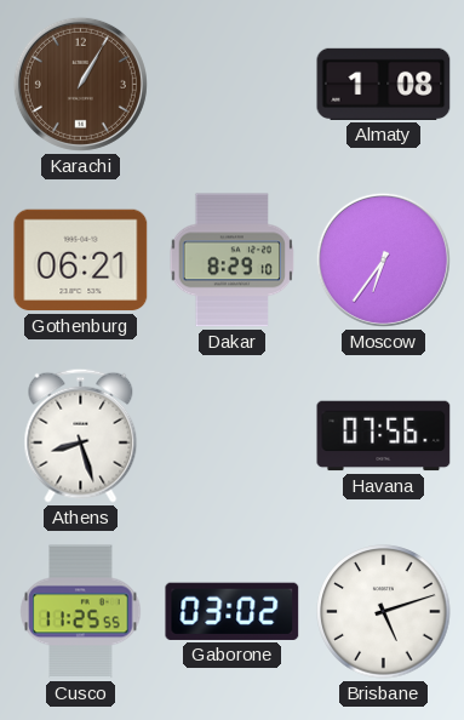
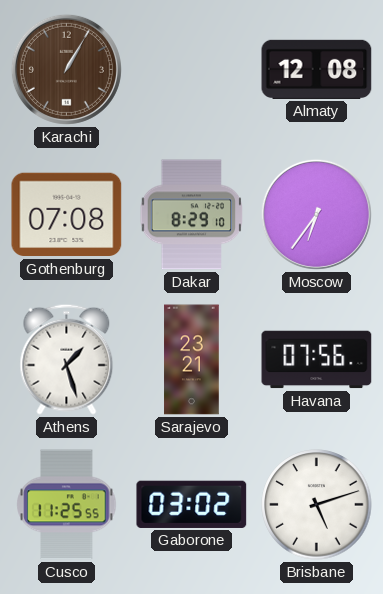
Almaty: 1:08 -> 12:08 (317, 69)
Gothenburg: 06:21 -> 07:08 (67, 215)
Athens: 8:27 -> 1:27 (67, 359)
Sarajevo: none -> 23:21 (192, 360)
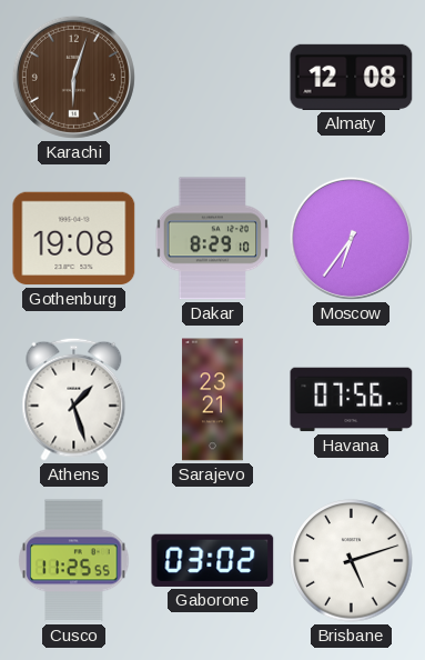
Karachi: 1:05 -> 6:03 (73, 77)
Gothenburg: 07:08 -> 19:08 (74, 239)
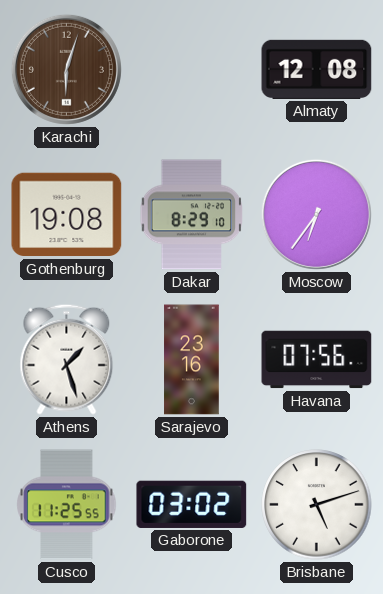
Sarajevo: 23:21 -> 23:16 (192, 360)
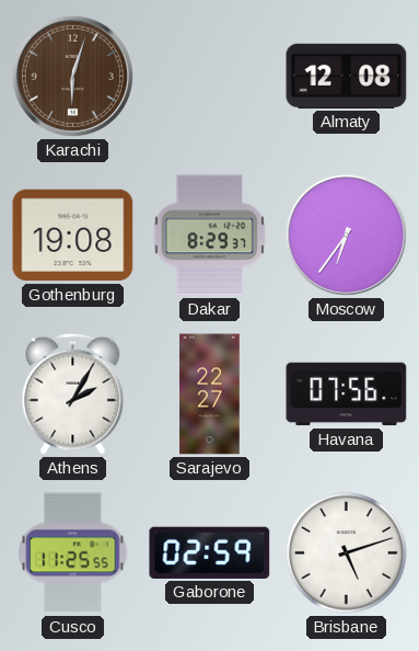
Dakar: 8:29:10 -> 8:29:37 (210, 236)
Athens: 1:27 -> 2:05 (73, 393)
Sarajevo: 23:16 -> 22:27 (210, 395)
Gaborone: 03:02 -> 02:59 (210, 552)
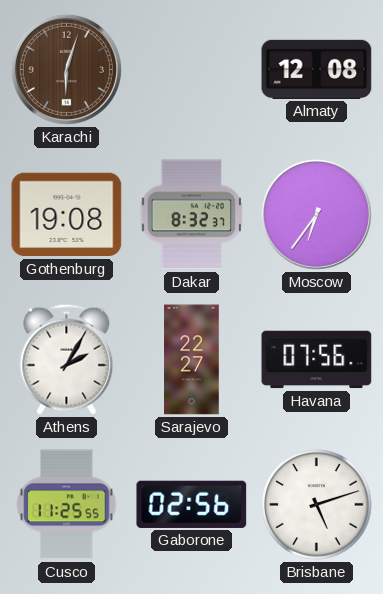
Dakar: 8:29 -> 8:32 (192, 215)
Gaborone: 02:59 -> 02:56 (192, 504)
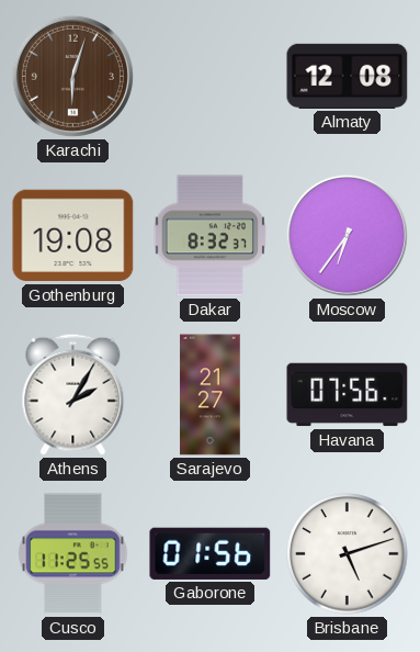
Sarajevo: 22:27 -> 21:27 (211, 395)
Gaborone: 02:56 -> 01:56 (211, 553)
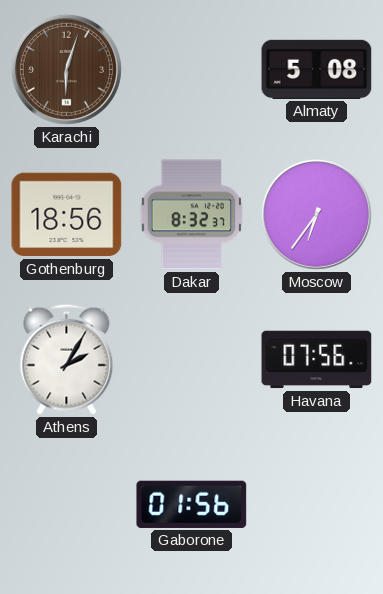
Almaty: 12:08 -> 5:08 (317, 69)
Gothenburg: 19:08 -> 18:56 (67, 215)
Sarajevo: 21:27 -> none (211, 395)
Cusco: 11:25 -> none (73, 554)
Brisbane: 5:12 -> none (348, 554)
